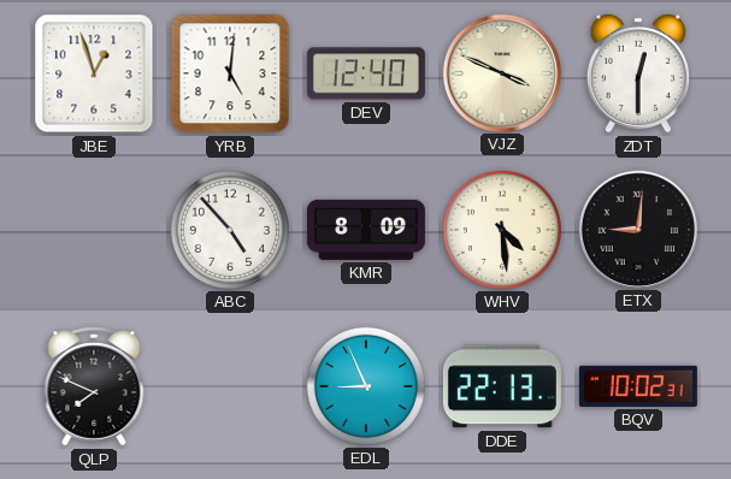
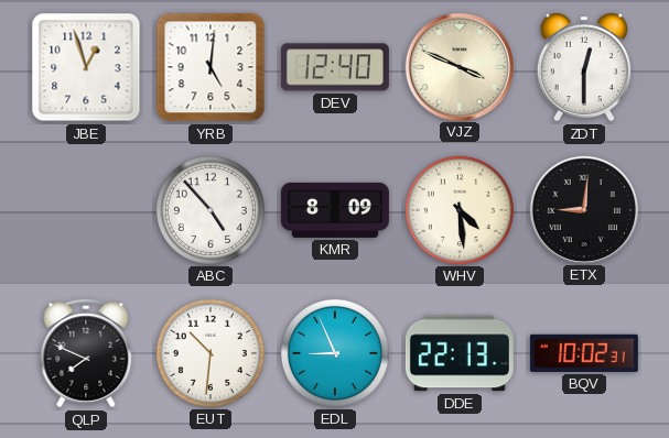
EUT: none -> 10:31 (211, 353)
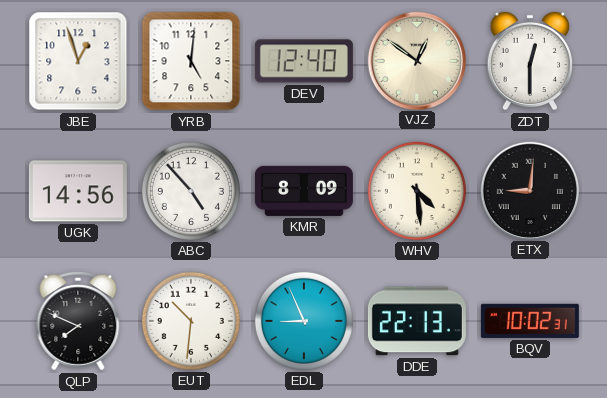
VJZ: 3:49 -> 12:51 (416, 60)
UGK: none -> 14:56 (78, 191)
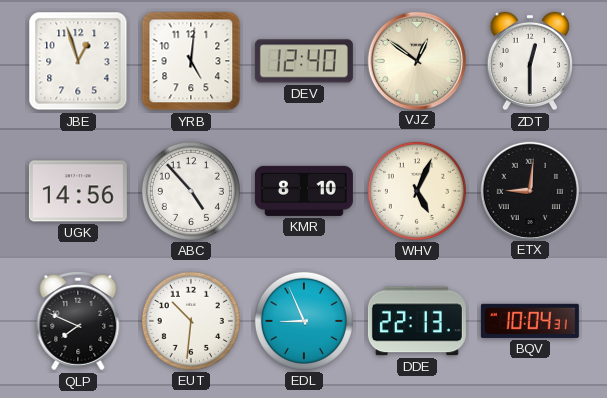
KMR: 8:09 -> 8:10 (304, 191)
WHV: 4:29 -> 5:04 (417, 191)
BQV: 10:02 -> 10:04 (530, 321)
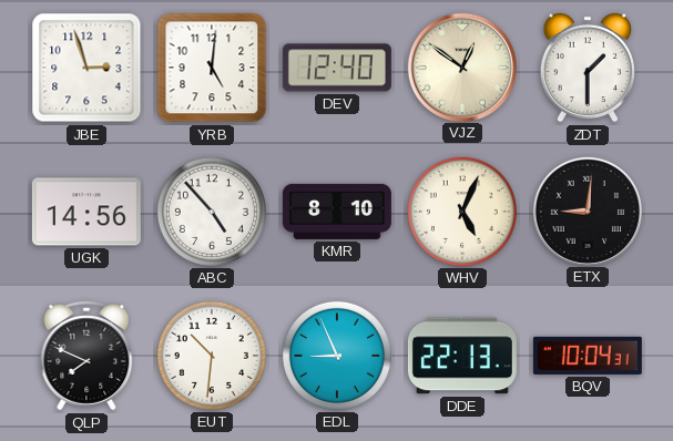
JBE: 12:57 -> 2:57 (86, 68)
ZDT: 12:30 -> 1:30 (588, 68)
